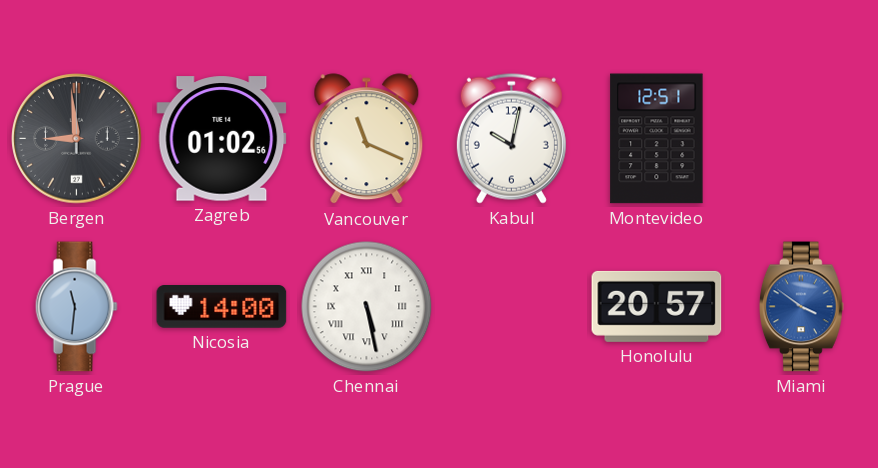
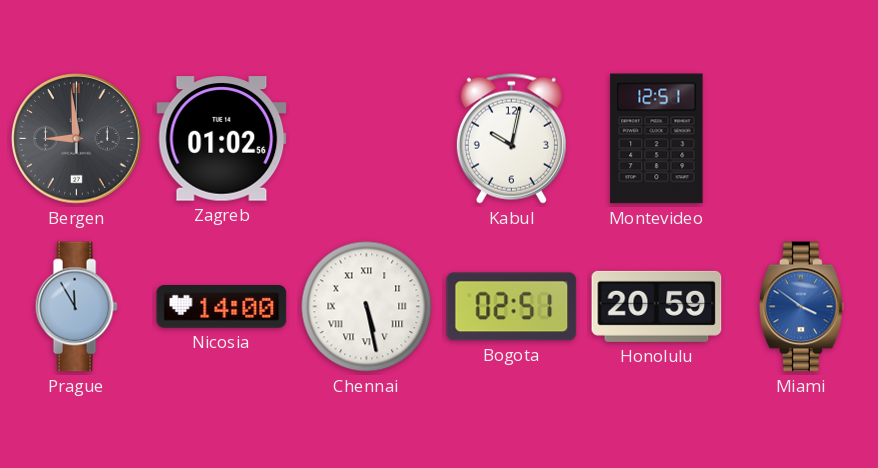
Vancouver: 11:19 -> none (367, 139)
Prague: 11:31 -> 11:55 (76, 307)
Bogota: none -> 02:51 (512, 307)
Honolulu: 20:57 -> 20:59 (657, 306)
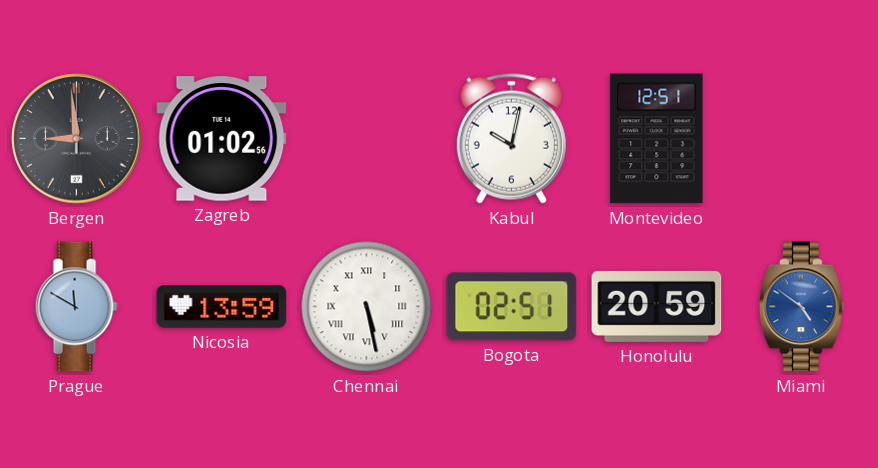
Prague: 11:55 -> 11:50 (76, 307)
Nicosia: 14:00 -> 13:59 (222, 307)
Miami: 3:51 -> 4:51 (802, 307)
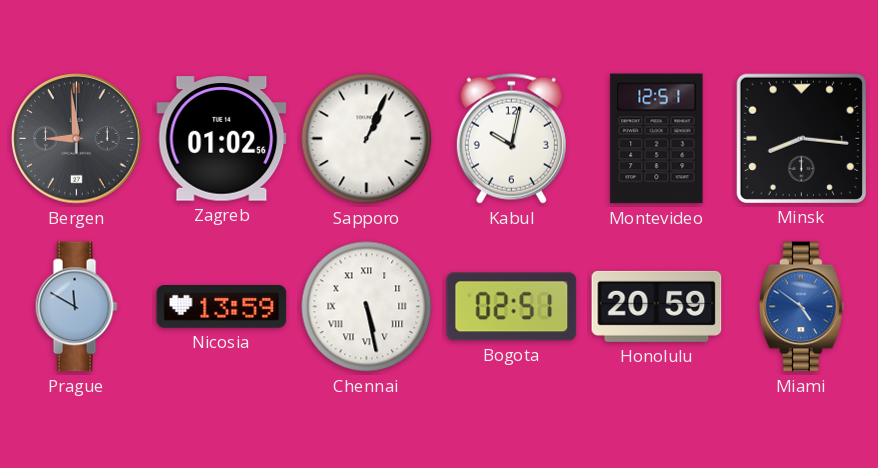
Sapporo: none -> 1:04 (367, 139)
Minsk: none -> 8:16 (801, 138)
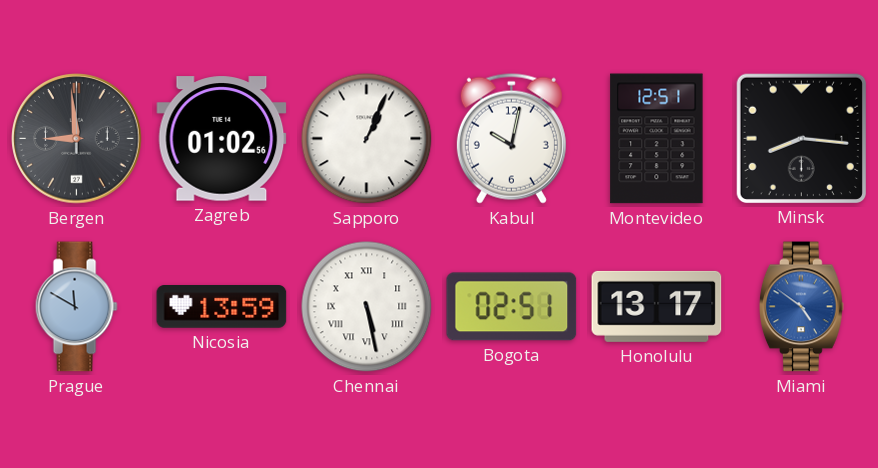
Honolulu: 20:59 -> 13:17 (657, 306)
